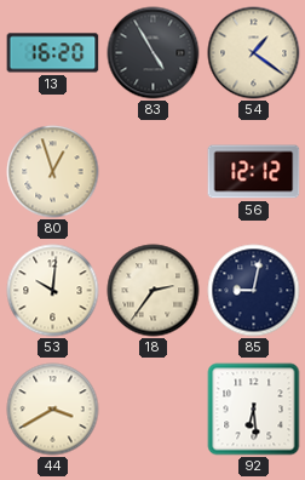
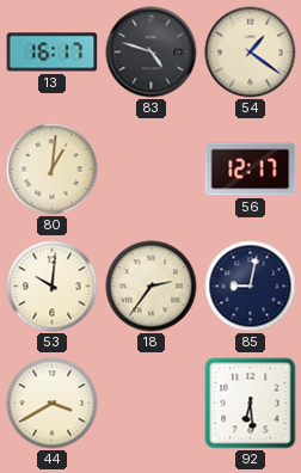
13: 16:20 -> 16:17 (53, 53)
83: 4:55 -> 4:48 (152, 53)
80: 12:57 -> 1:01 (53, 170)
56: 12:12 -> 12:17 (251, 170)
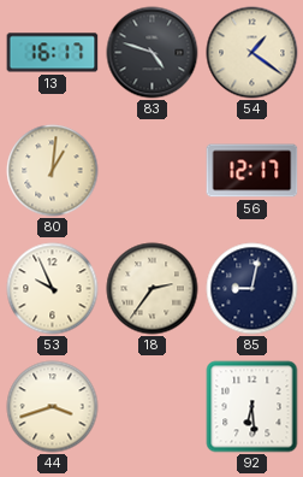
53: 10:01 -> 9:56 (53, 289)
44: 3:40 -> 3:42 (53, 407)
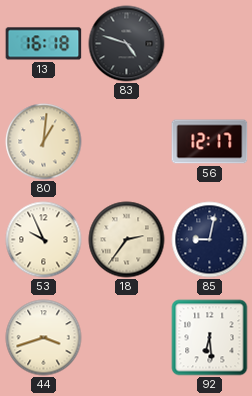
13: 16:17 -> 16:18 (44, 44)
54: 1:21 -> none (252, 53)
